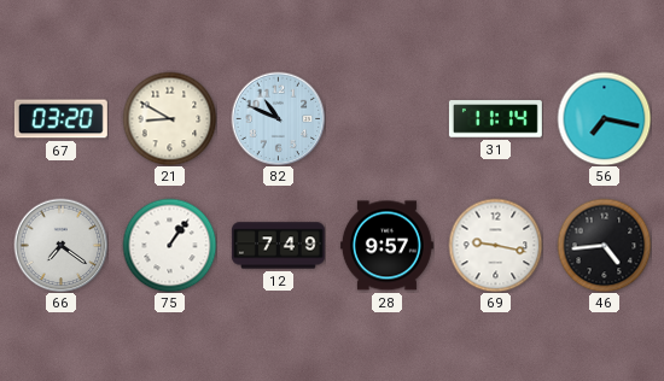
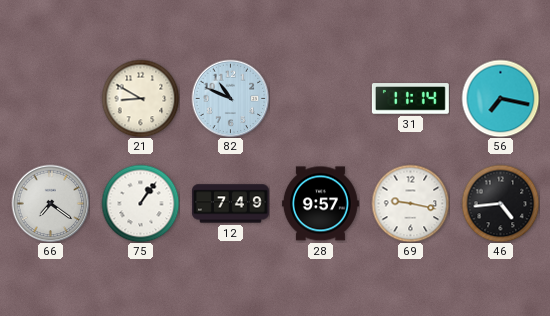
67: 03:20 -> none (60, 119)
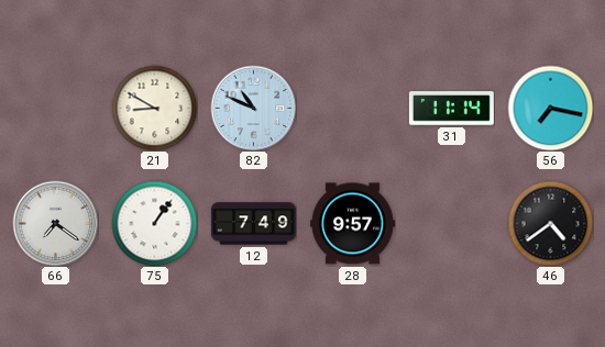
69: 9:17 -> none (410, 203)
46: 4:44 -> 4:39 (550, 223)
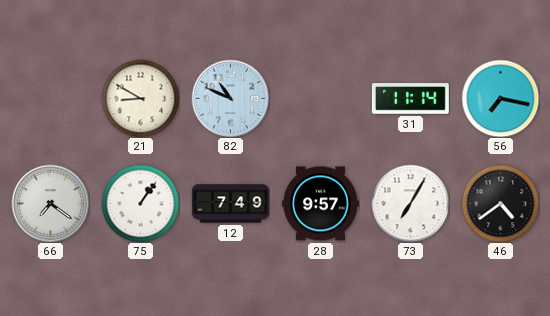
73: none -> 7:05 (410, 203)
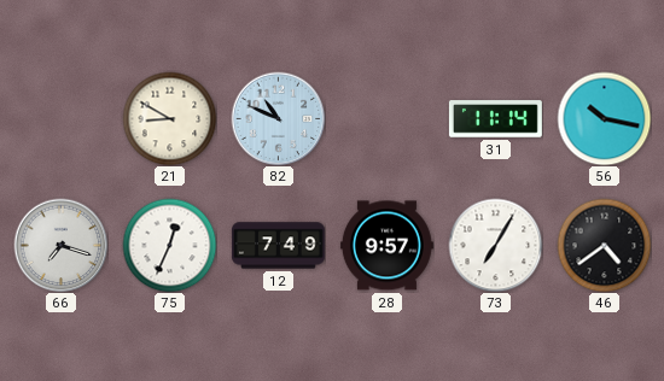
56: 7:17 -> 10:17 (604, 118)
66: 7:21 -> 7:18 (60, 245)
75: 1:06 -> 12:34 (169, 245)
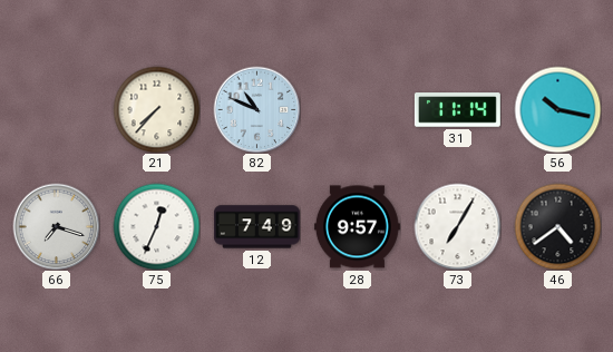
21: 8:50 -> 7:37 (156, 109)
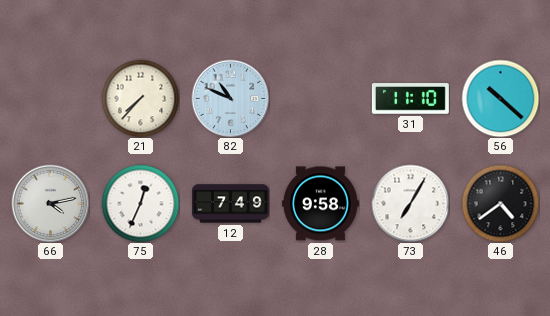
31: 11:14 -> 11:10 (410, 99)
56: 10:17 -> 10:22 (500, 98)
66: 7:18 -> 4:13 (50, 203)
28: 9:57 -> 9:58 (320, 204)
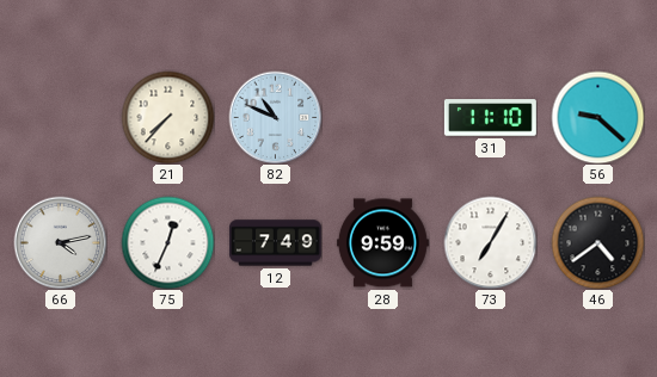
56: 10:22 -> 9:22 (597, 117)
28: 9:58 -> 9:59 (382, 243)
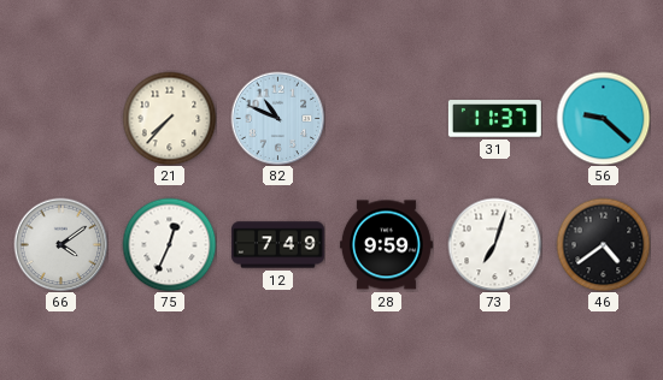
31: 11:10 -> 11:37 (494, 119)
66: 4:13 -> 4:09 (60, 244)
73: 7:05 -> 7:03 (494, 244)
